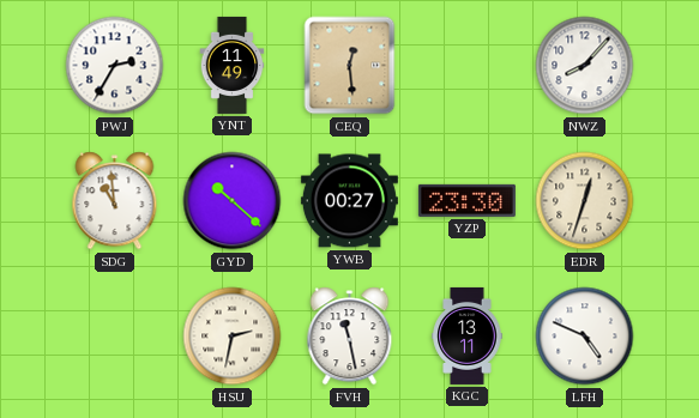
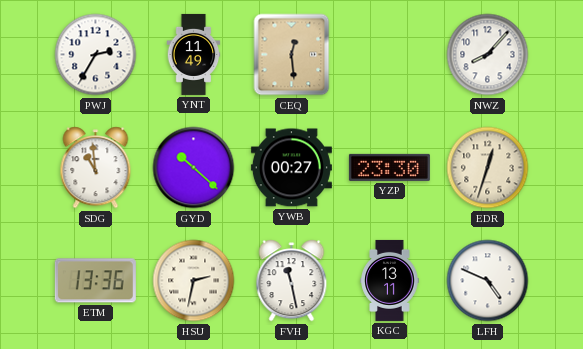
ETM: none -> 13:36 (95, 281)
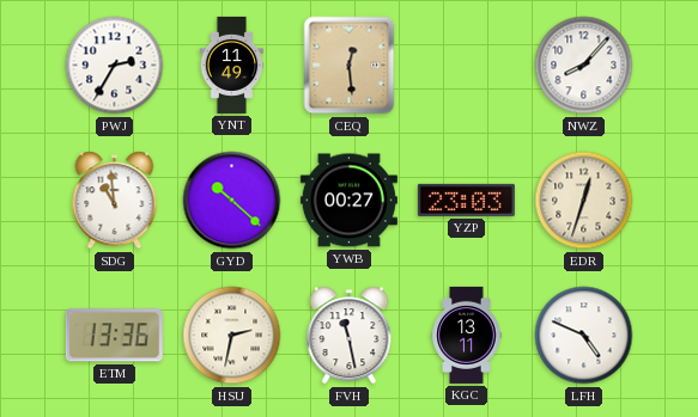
YZP: 23:30 -> 23:03 (466, 200)
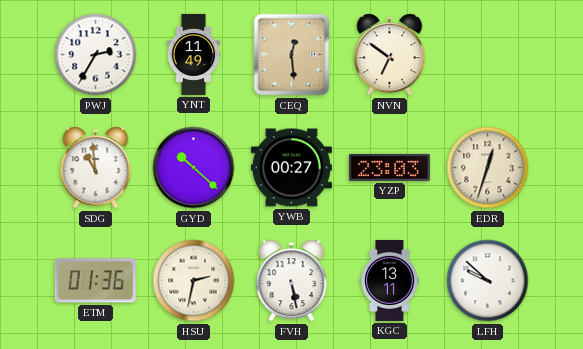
NVN: none -> 6:51 (390, 55)
NWZ: 8:07 -> none (584, 66)
ETM: 13:36 -> 01:36 (95, 281)
FVH: 11:28 -> 5:28 (292, 281)
LFH: 4:49 -> 9:52 (488, 281)
